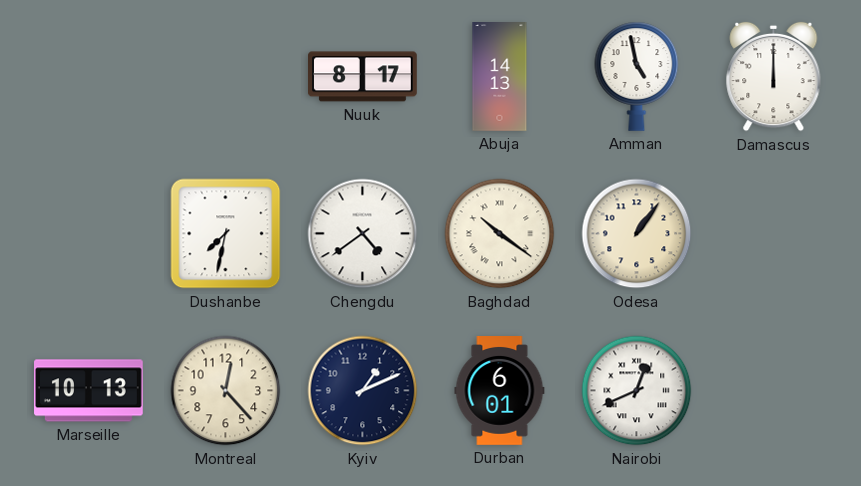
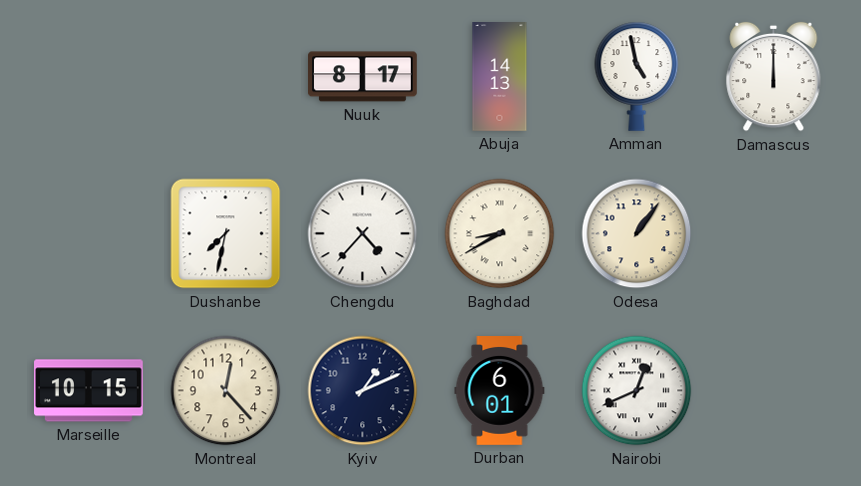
Chengdu: 4:39 -> 4:37 (363, 234)
Baghdad: 10:21 -> 8:40 (500, 234)
Marseille: 10:13 -> 10:15 (89, 391)
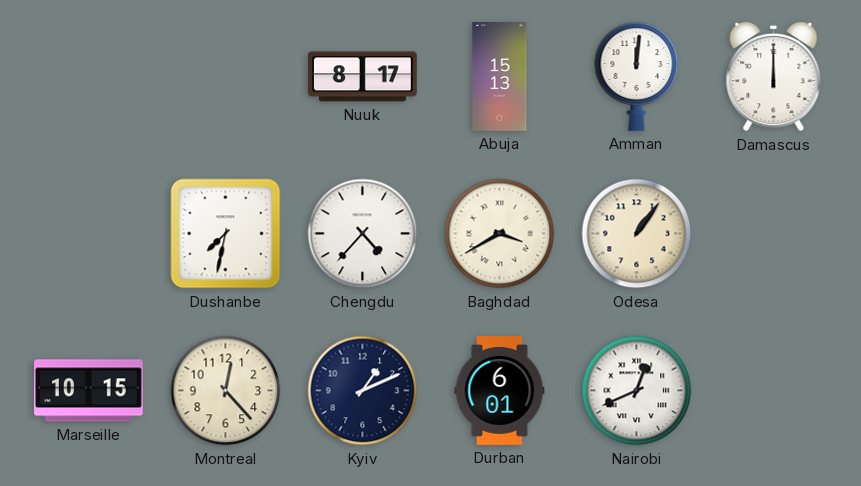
Abuja: 14:13 -> 15:13 (500, 77)
Amman: 4:58 -> 12:01 (637, 76)
Baghdad: 8:40 -> 3:40 (500, 234)
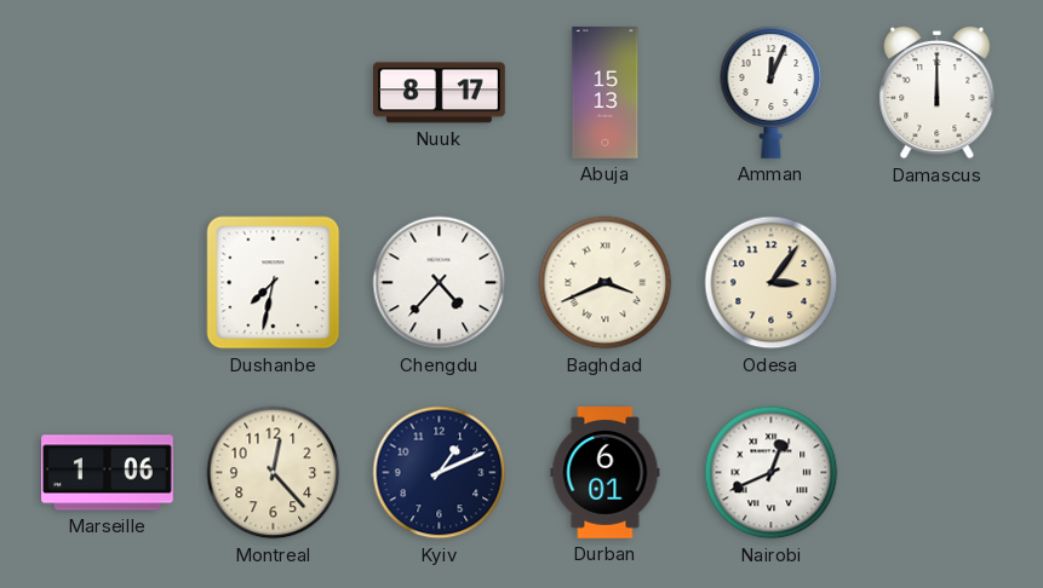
Amman: 12:01 -> 12:04 (772, 92)
Baghdad: 3:40 -> 3:41 (606, 283)
Odesa: 1:06 -> 3:06 (772, 283)
Marseille: 10:15 -> 1:06 (108, 473)
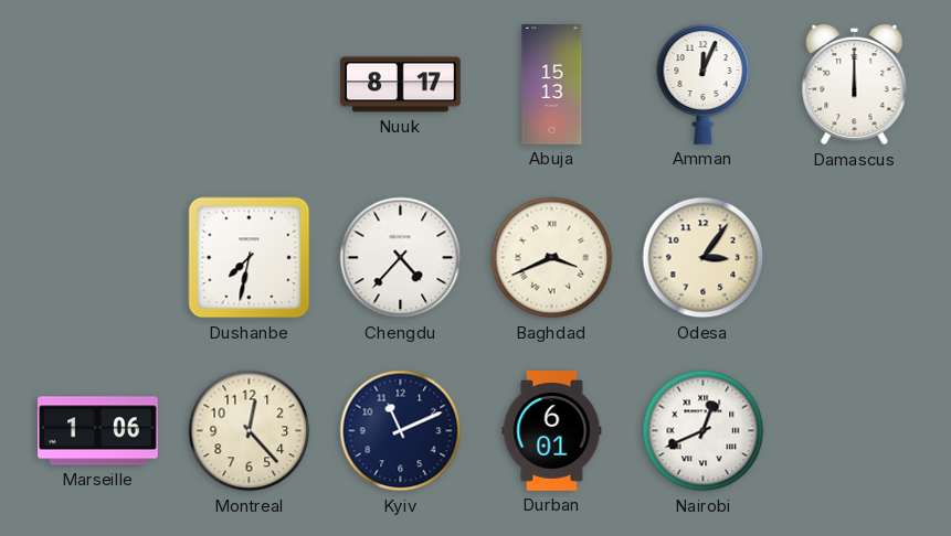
Kyiv: 1:11 -> 11:11 (401, 431)
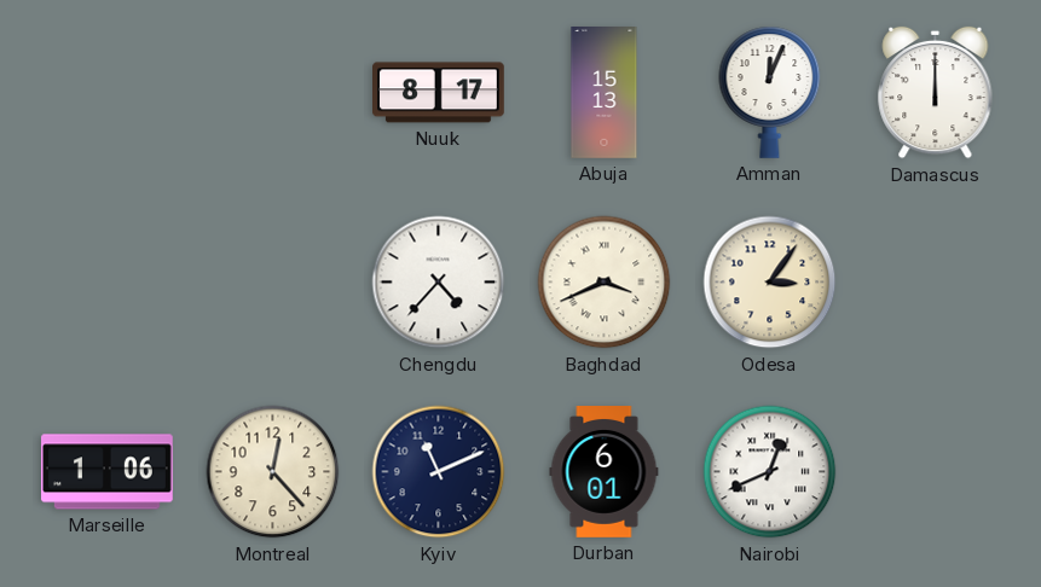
Dushanbe: 7:32 -> none (250, 258)
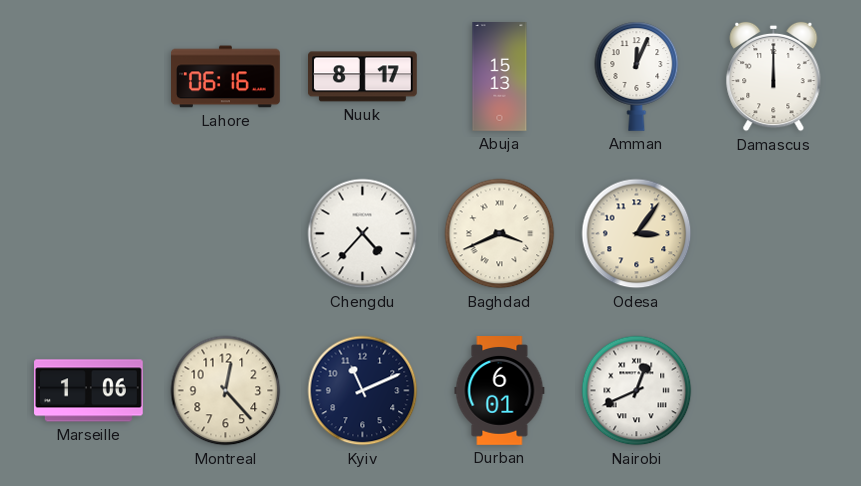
Lahore: none -> 06:16 (226, 77)
